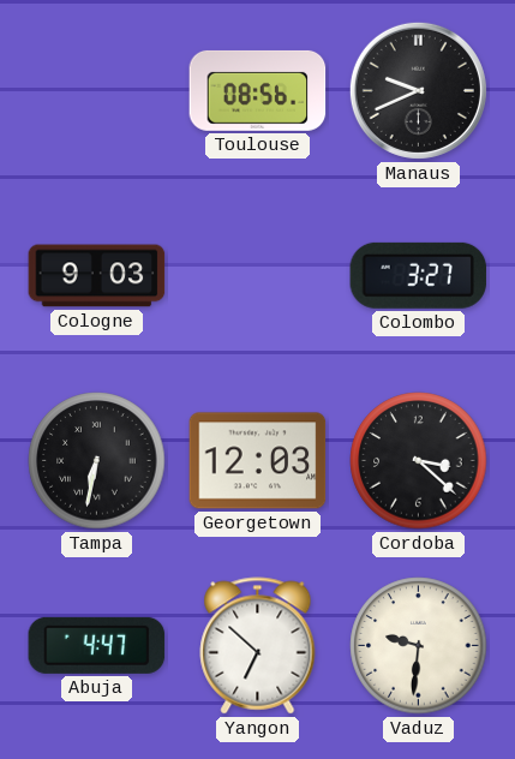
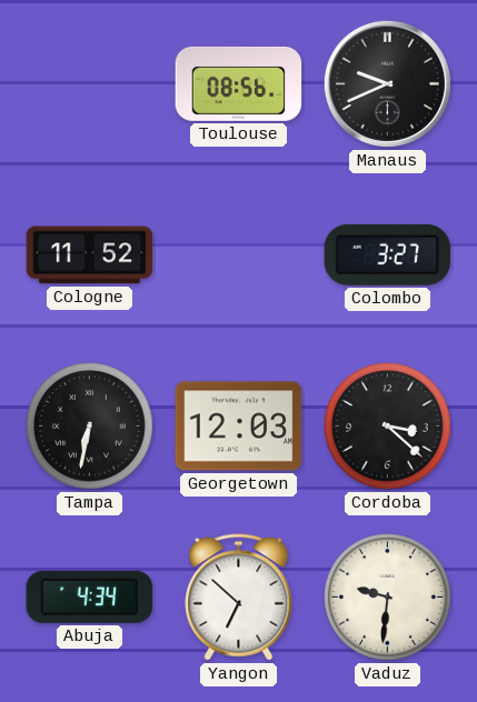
Cologne: 9:03 -> 11:52 (90, 255)
Abuja: 4:47 -> 4:34 (90, 596)
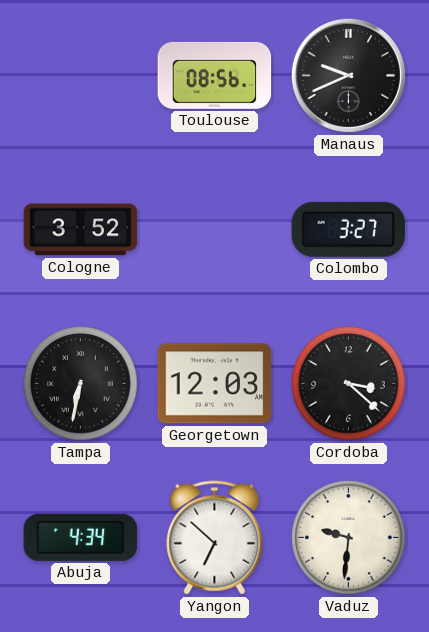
Cologne: 11:52 -> 3:52 (81, 230)
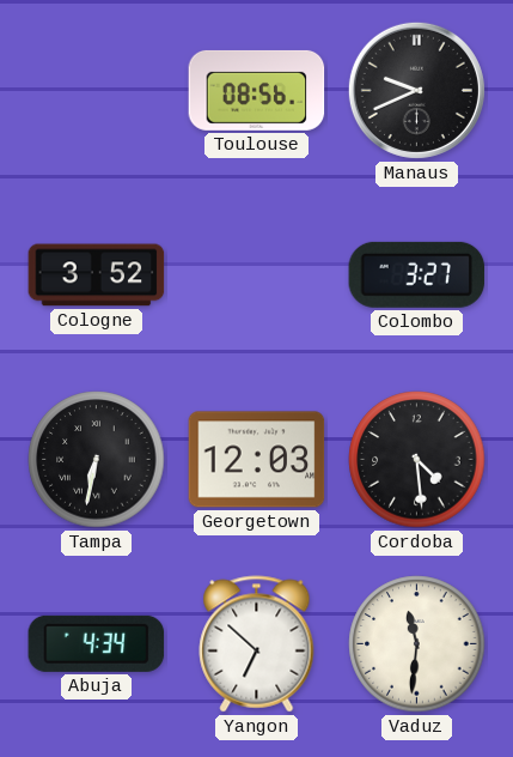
Cordoba: 3:22 -> 4:29 (417, 460)
Vaduz: 9:31 -> 11:31 (417, 644)
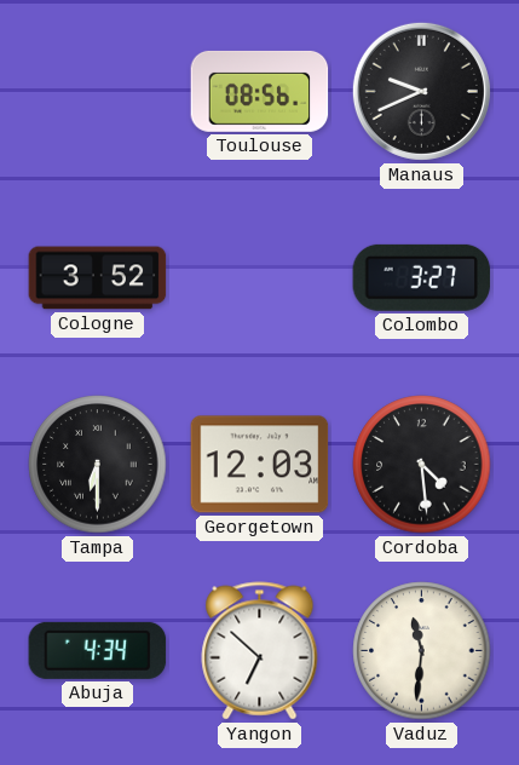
Tampa: 6:32 -> 6:30 (98, 465)
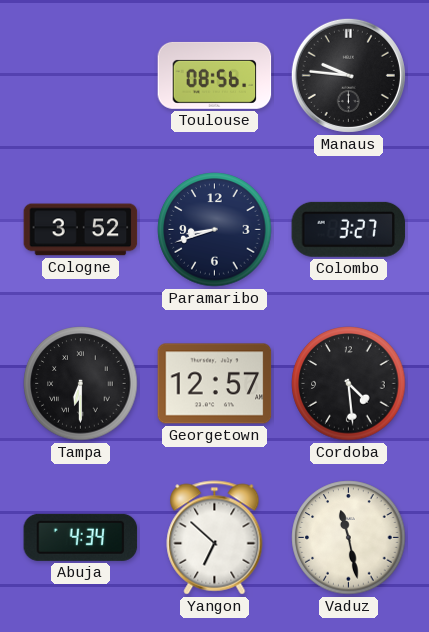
Manaus: 9:41 -> 9:46 (348, 75)
Paramaribo: none -> 8:42 (215, 230)
Georgetown: 12:03 -> 12:57 (215, 384)
Vaduz: 11:31 -> 11:28 (349, 538)
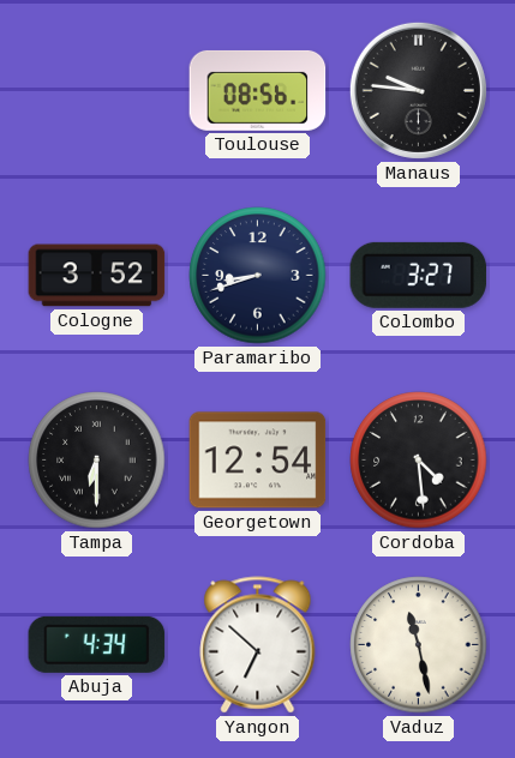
Georgetown: 12:57 -> 12:54 (258, 461)
